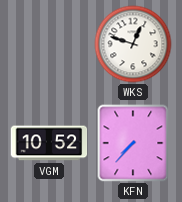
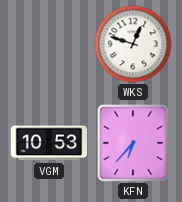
VGM: 10:52 -> 10:53 (49, 143)
KFN: 7:37 -> 6:37 (133, 143)
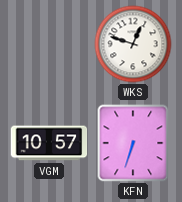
VGM: 10:53 -> 10:57 (49, 143)
KFN: 6:37 -> 6:33 (133, 143)
